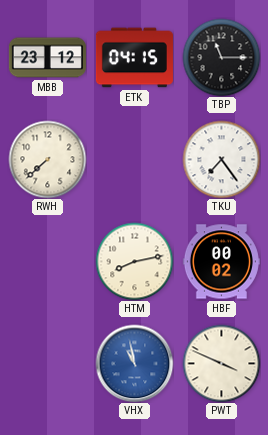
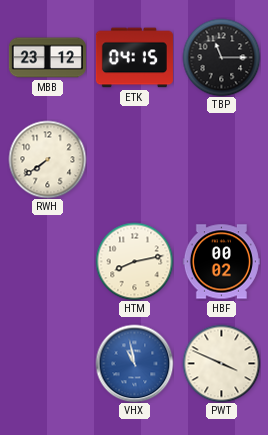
RWH: 7:38 -> 7:39 (47, 159)
TKU: 7:24 -> none (221, 159)
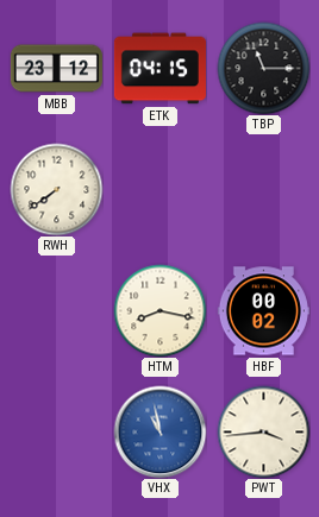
HTM: 8:13 -> 8:17 (159, 310)
PWT: 3:49 -> 3:44 (263, 431)
